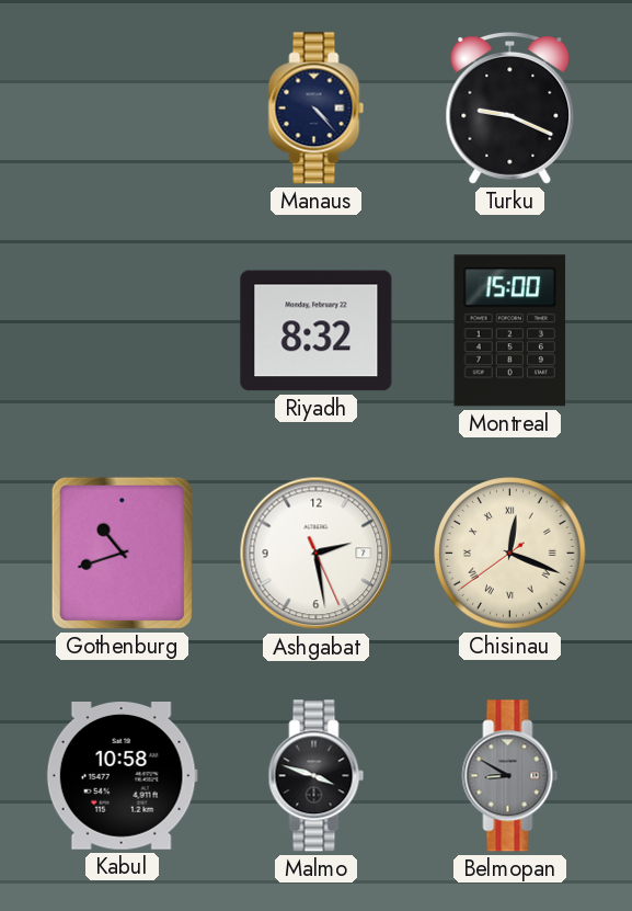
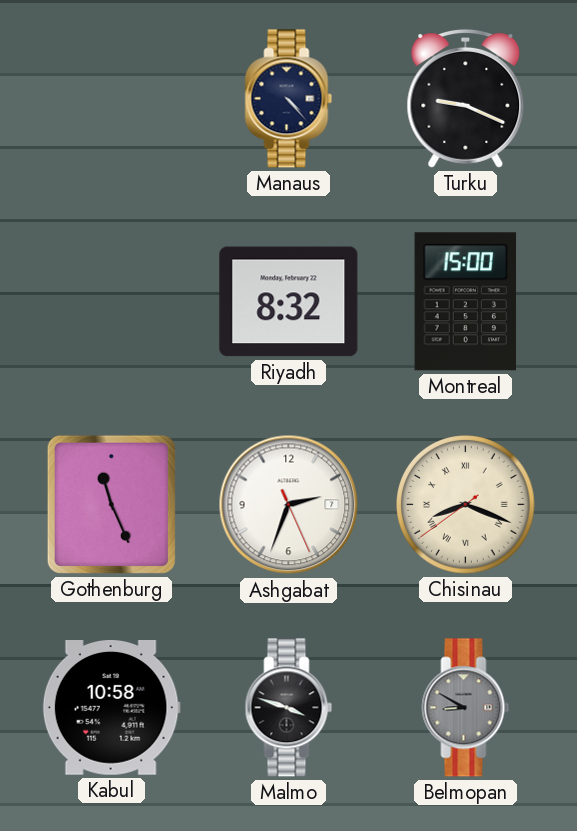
Gothenburg: 10:42 -> 11:26 (111, 504)
Ashgabat: 2:28 -> 2:33 (289, 505)
Chisinau: 12:18 -> 8:18 (466, 505)
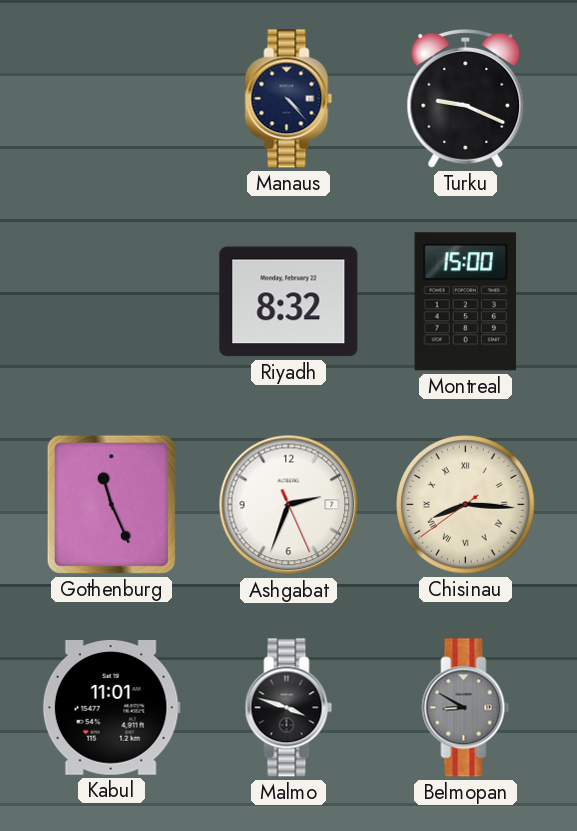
Chisinau: 8:18 -> 8:15 (466, 505)
Kabul: 10:58 -> 11:01 (111, 708)
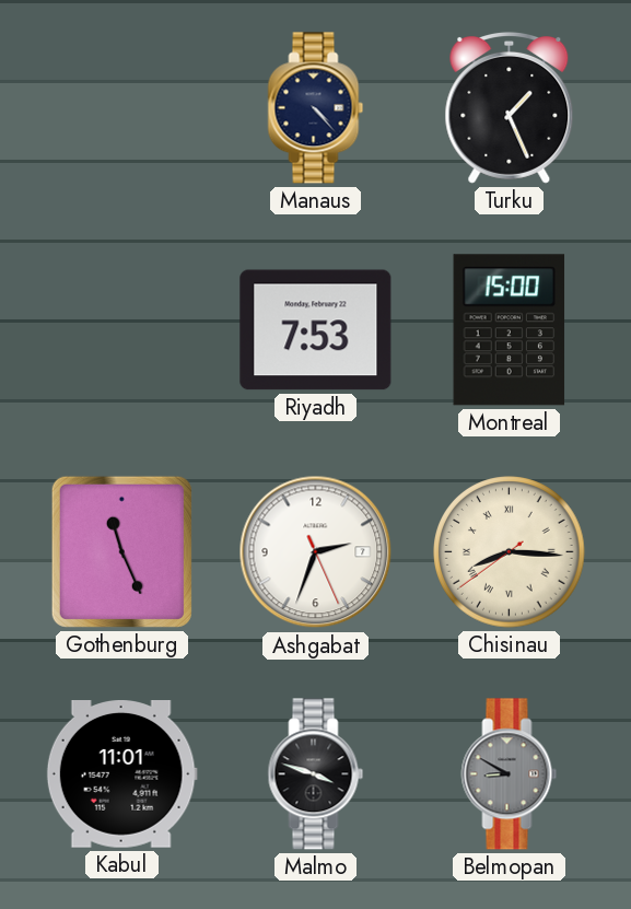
Turku: 9:19 -> 1:26 (510, 107)
Riyadh: 8:32 -> 7:53 (316, 330)
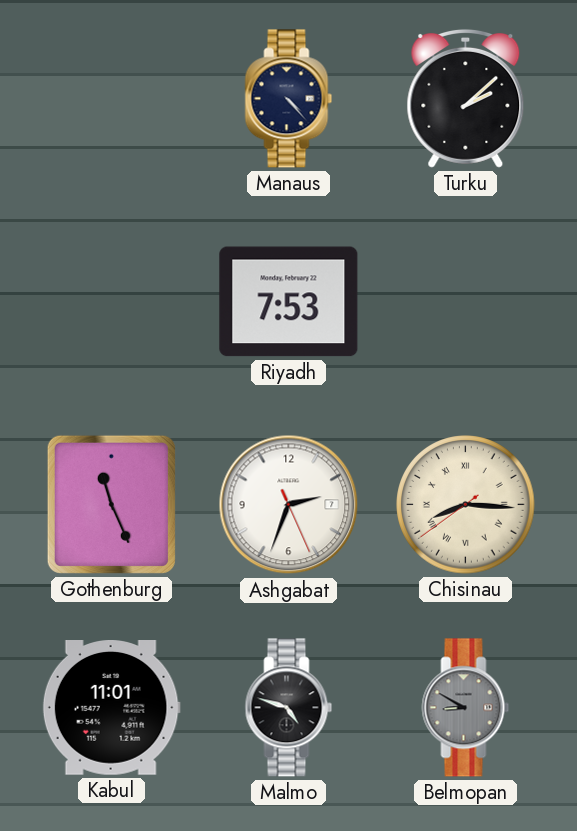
Turku: 1:26 -> 2:08 (466, 98)
Montreal: 15:00 -> none (510, 330)
Malmo: 3:48 -> 4:48 (289, 708)
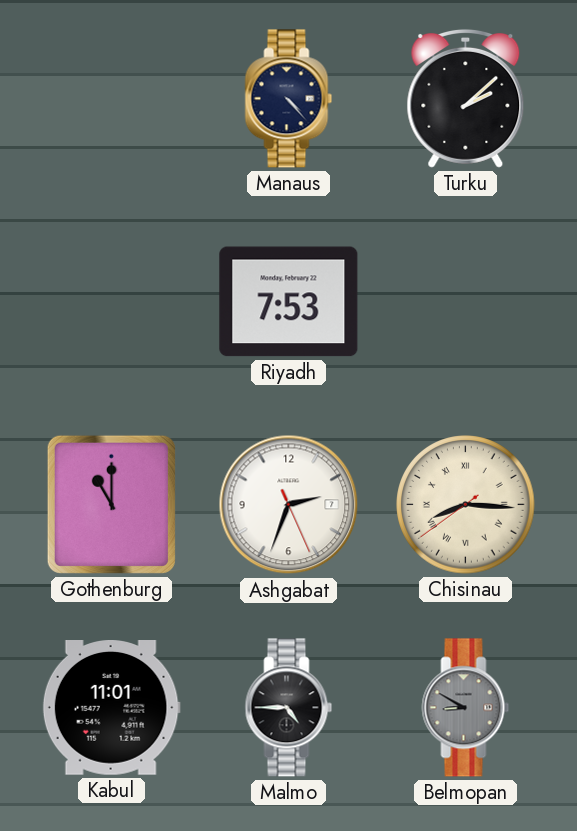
Gothenburg: 11:26 -> 11:00 (111, 504)
Malmo: 4:48 -> 4:45 (289, 708)
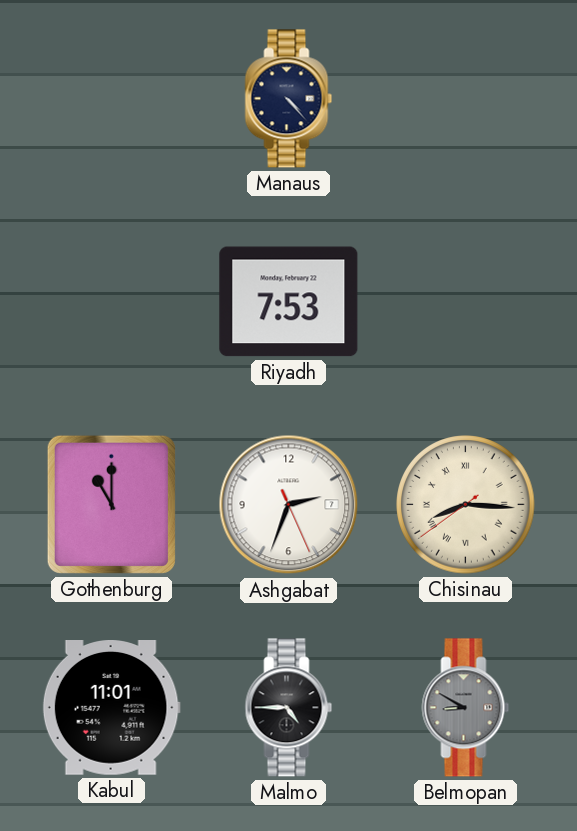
Turku: 2:08 -> none (466, 98)
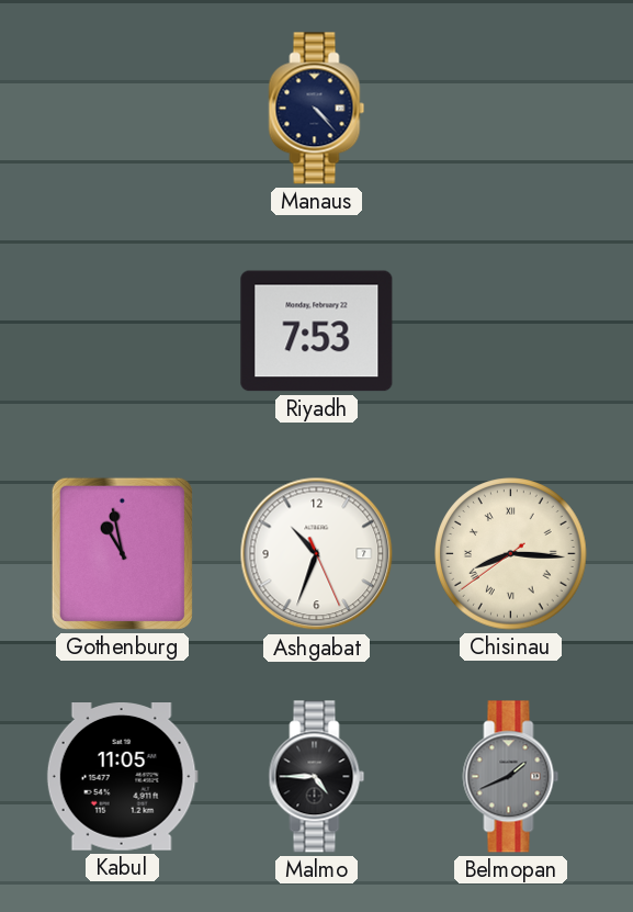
Gothenburg: 11:00 -> 10:58 (122, 553)
Ashgabat: 2:33 -> 10:33 (317, 554)
Kabul: 11:01 -> 11:05 (122, 777)
Belmopan: 8:50 -> 1:41 (511, 777)
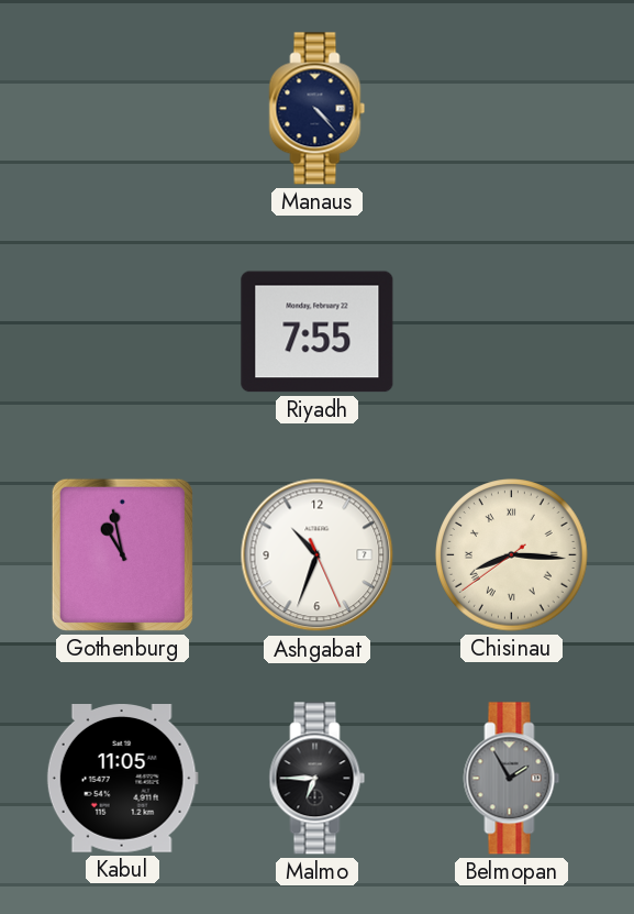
Riyadh: 7:53 -> 7:55 (318, 332)
Malmo: 4:45 -> 6:45 (318, 779)
Belmopan: 1:41 -> 1:55 (512, 779)
